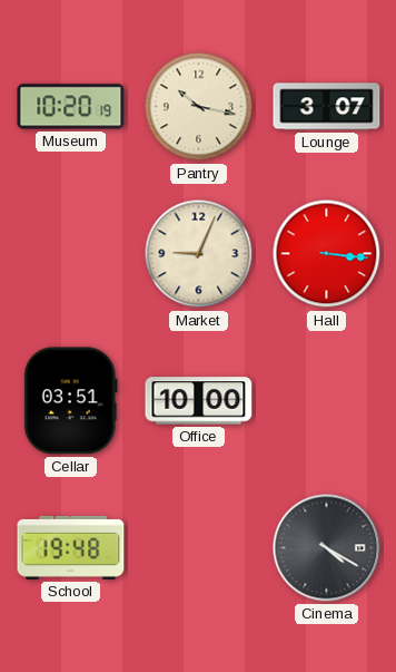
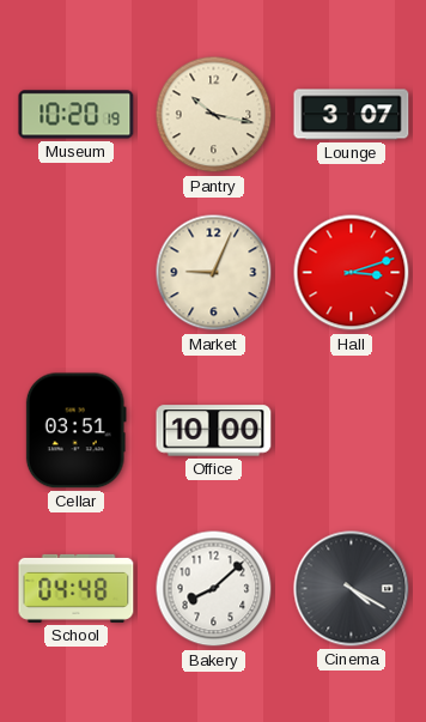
Hall: 3:16 -> 3:12 (352, 273)
School: 19:48 -> 04:48 (77, 588)
Bakery: none -> 8:08 (214, 589)
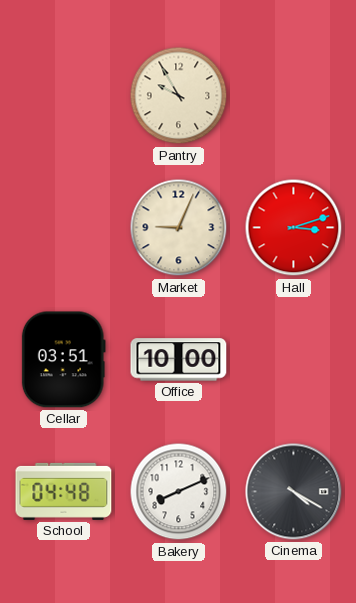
Museum: 10:20 -> none (77, 115)
Pantry: 10:17 -> 9:55 (179, 96)
Lounge: 3:07 -> none (352, 115)
Bakery: 8:08 -> 8:11 (179, 492)
